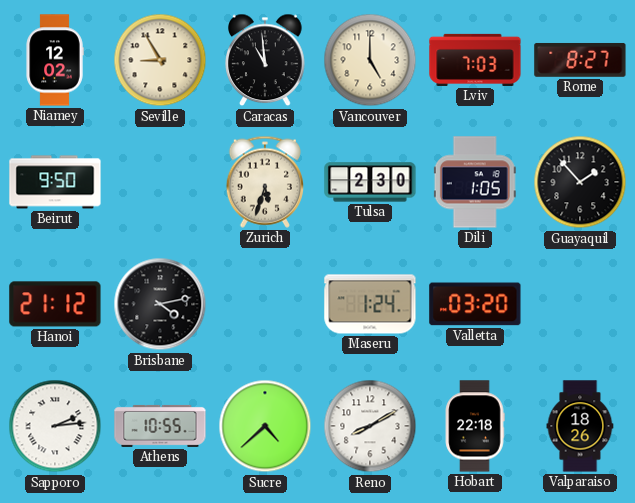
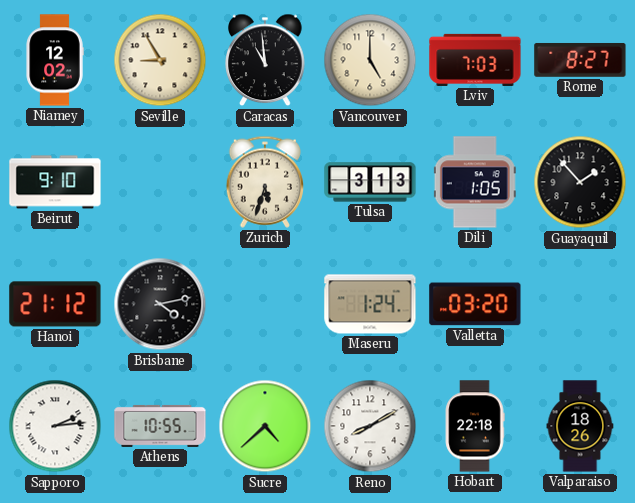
Beirut: 9:50 -> 9:10 (55, 182)
Tulsa: 2:30 -> 3:13 (370, 182)
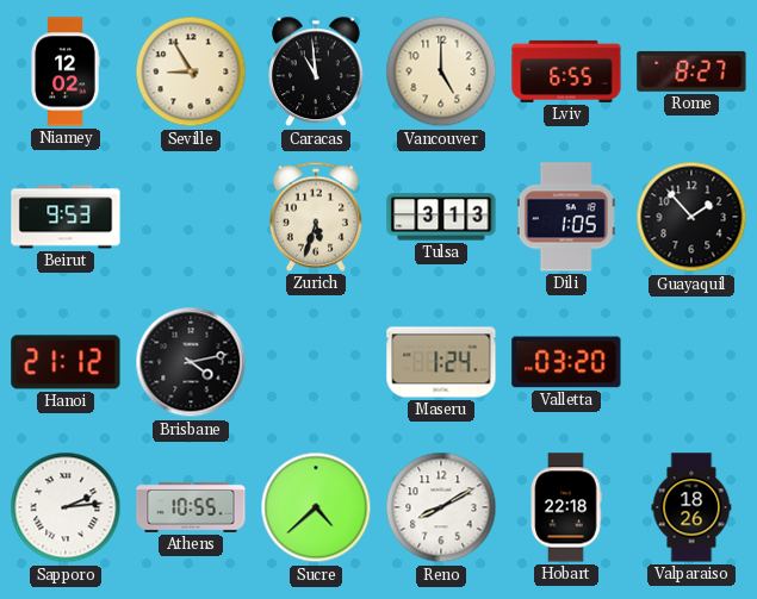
Lviv: 7:03 -> 6:55 (566, 71)
Beirut: 9:10 -> 9:53 (66, 217)
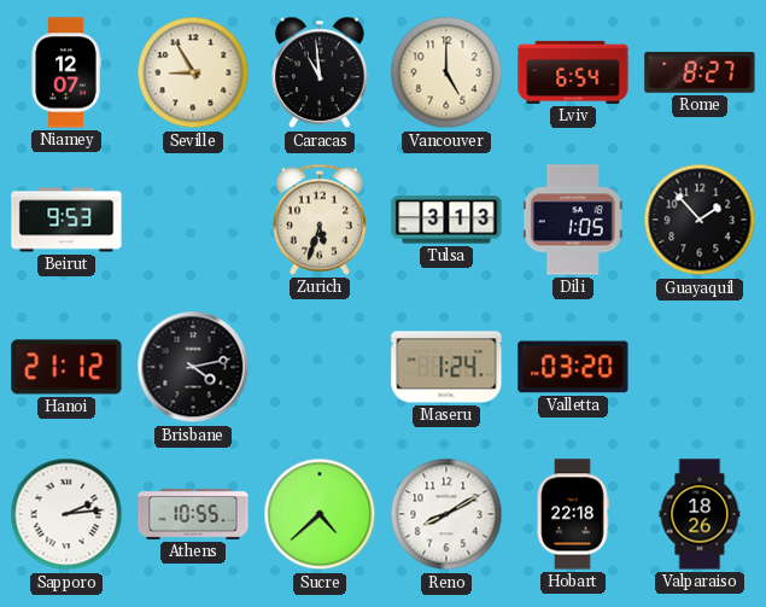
Niamey: 12:02 -> 12:07 (66, 72)
Lviv: 6:55 -> 6:54 (573, 72)
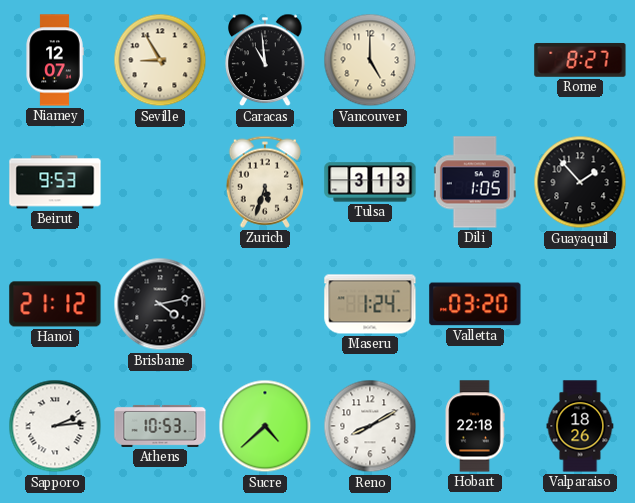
Lviv: 6:54 -> none (573, 72)
Athens: 10:55 -> 10:53 (160, 426)
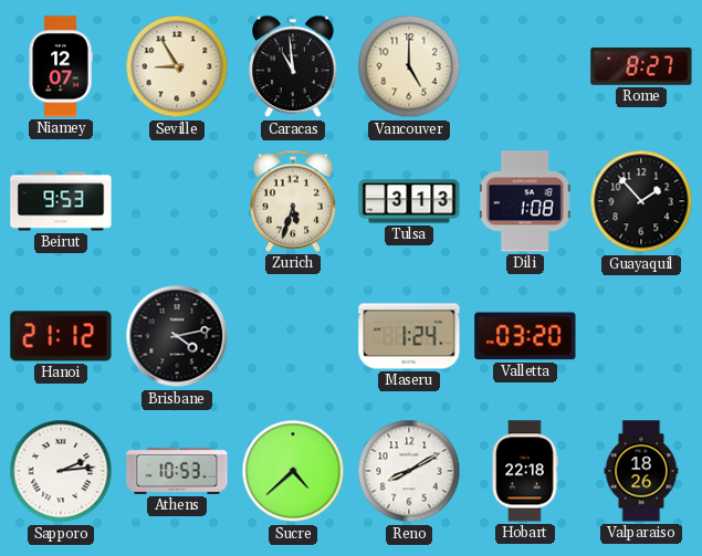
Dili: 1:05 -> 1:08 (525, 201)
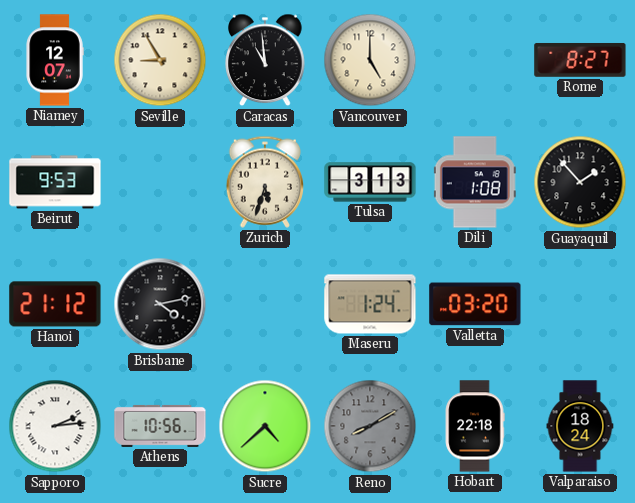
Athens: 10:53 -> 10:56 (160, 426)
Reno dial: white -> grey (370, 426)
Valparaiso: 18:26 -> 18:24 (580, 426)
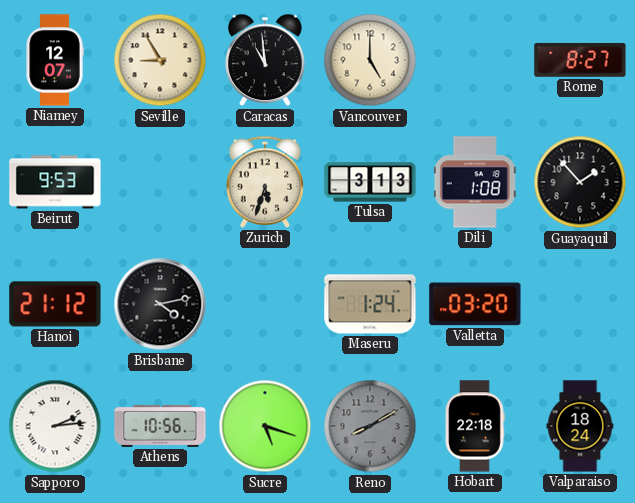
Sucre: 4:38 -> 5:18 (265, 426)
